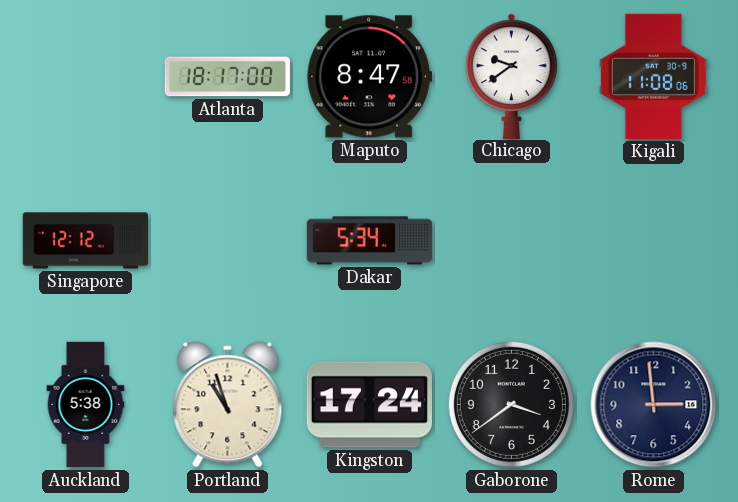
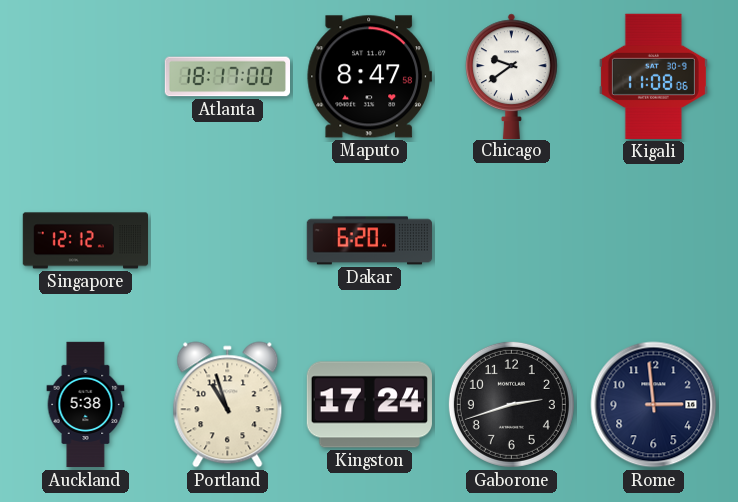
Dakar: 5:34 -> 6:20 (369, 241)
Gaborone: 3:39 -> 2:42 (511, 404)
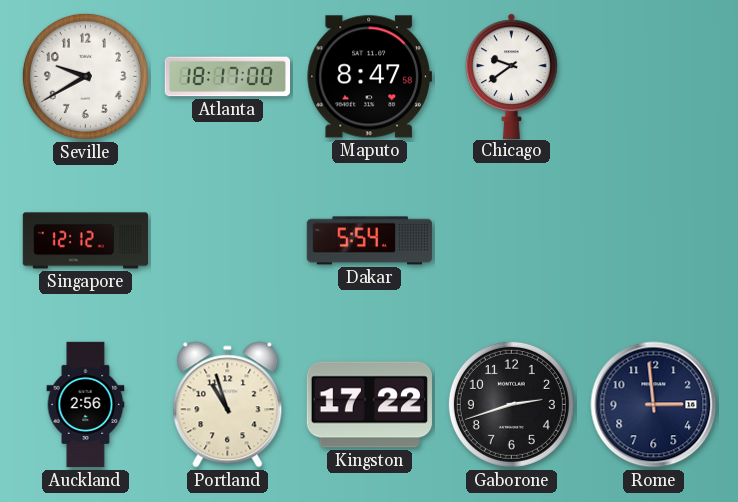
Seville: none -> 9:40 (85, 76)
Kigali: 11:08 -> none (653, 76)
Dakar: 6:20 -> 5:54 (369, 241)
Auckland: 5:38 -> 2:56 (86, 405)
Kingston: 17:24 -> 17:22 (369, 405)
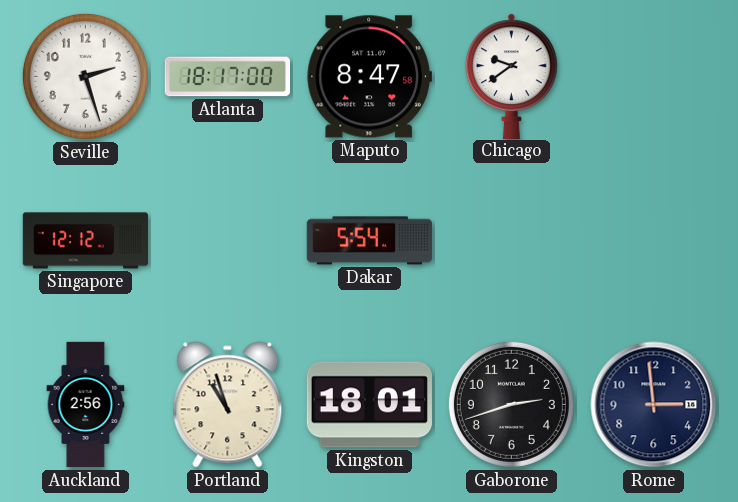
Seville: 9:40 -> 2:27 (85, 76)
Kingston: 17:22 -> 18:01 (369, 405)
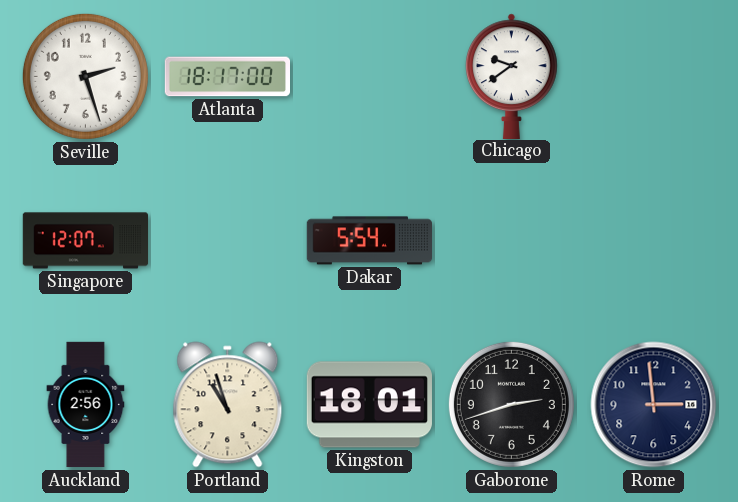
Maputo: 8:47 -> none (369, 77)
Singapore: 12:12 -> 12:07 (86, 241)
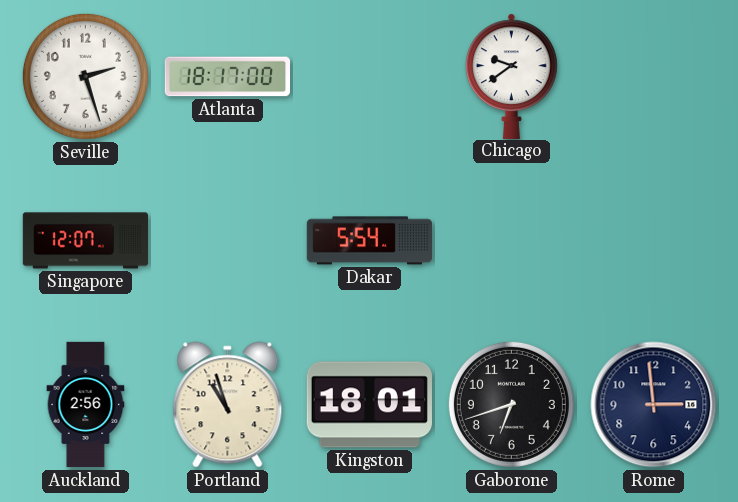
Gaborone: 2:42 -> 6:42 (511, 404)
